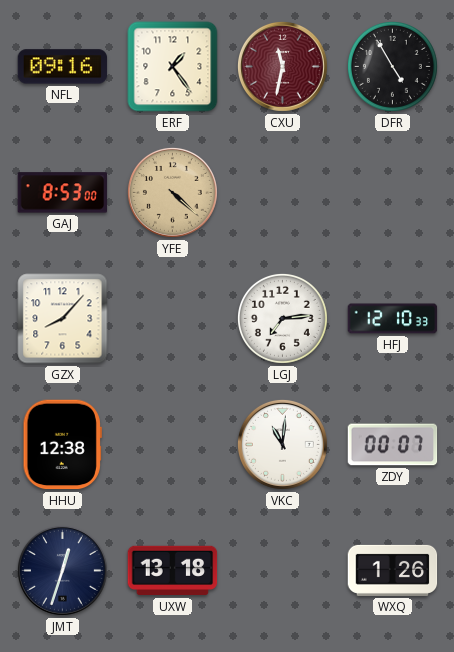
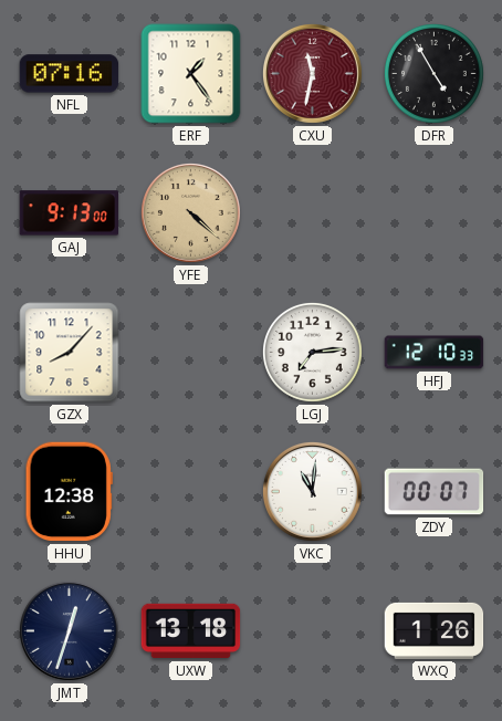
NFL: 09:16 -> 07:16 (70, 74)
GAJ: 8:53 -> 9:13 (70, 213)
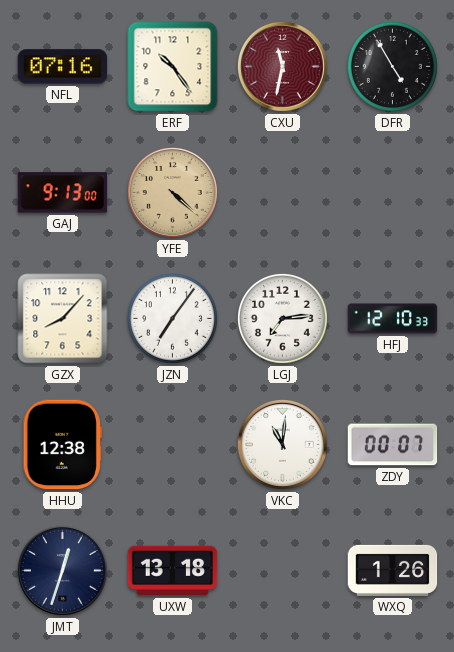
ERF: 1:24 -> 10:24 (173, 67)
JZN: none -> 7:06 (172, 318)
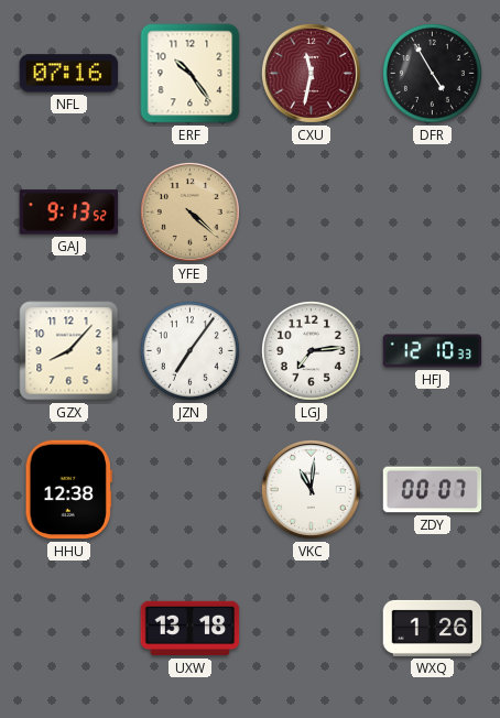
GAJ: 9:13:00 -> 9:13:52 (69, 213)
JMT: 12:33 -> none (62, 570)
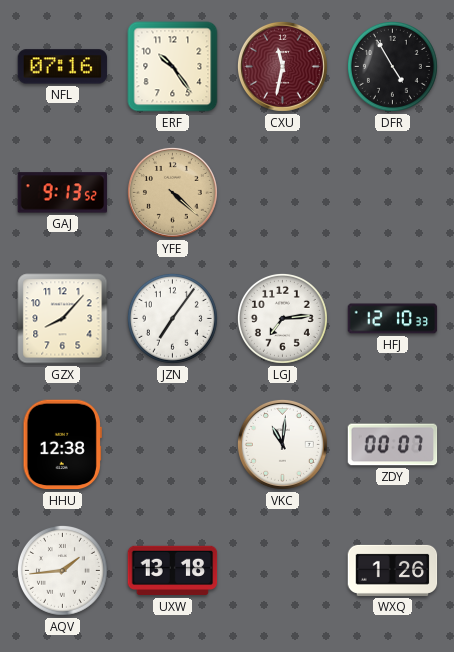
AQV: none -> 1:44 (62, 570)
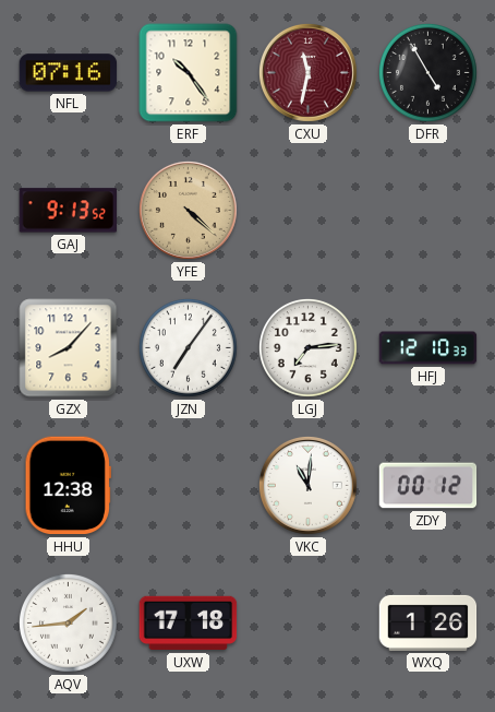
ZDY: 00:07 -> 00:12 (428, 486)
UXW: 13:18 -> 17:18 (189, 624)
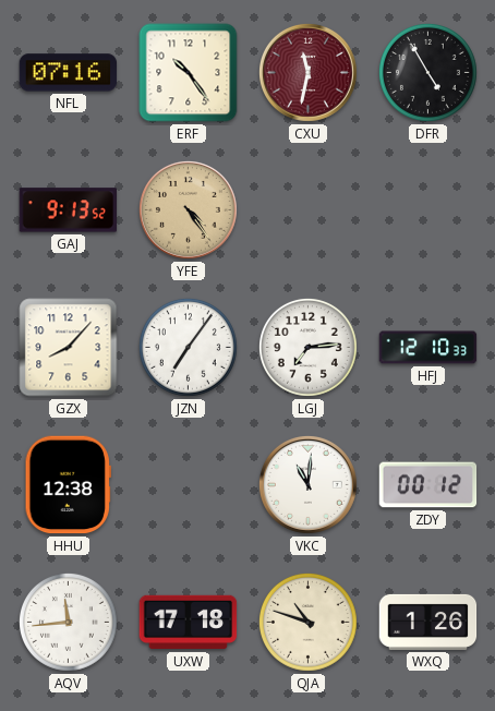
YFE: 4:22 -> 4:24 (188, 209)
AQV: 1:44 -> 11:44 (68, 622)
QJA: none -> 10:48 (307, 622)
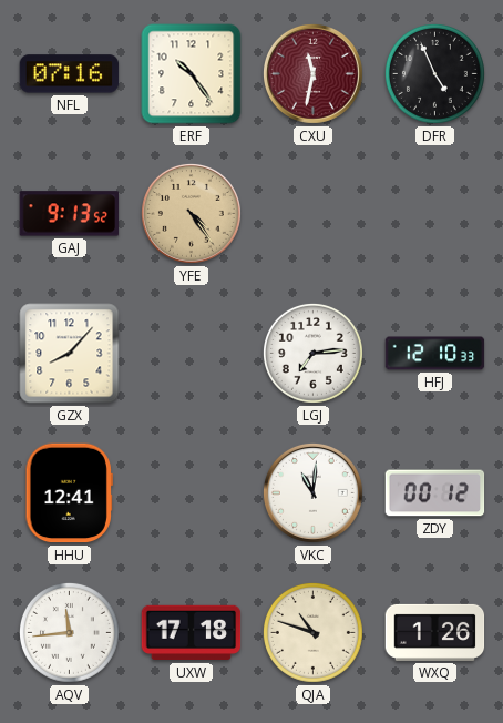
DFR: 4:55 -> 4:56 (434, 73)
JZN: 7:06 -> none (188, 347)
HHU: 12:38 -> 12:41 (69, 493)
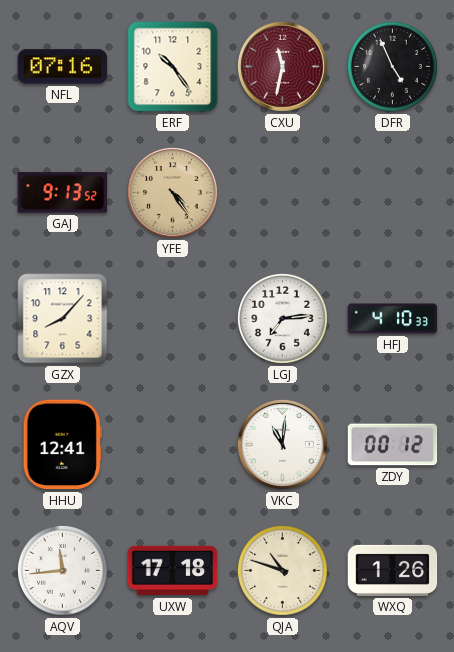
HFJ: 12:10 -> 4:10 (393, 319)
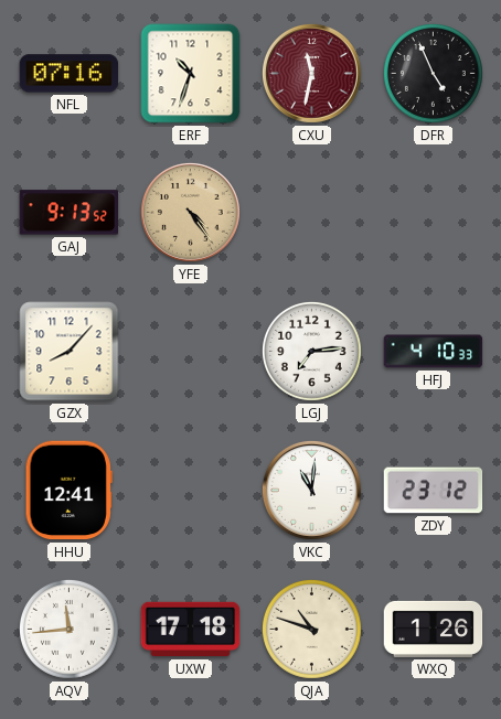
ERF: 10:24 -> 10:33 (191, 74)
ZDY: 00:12 -> 23:12 (434, 491)
